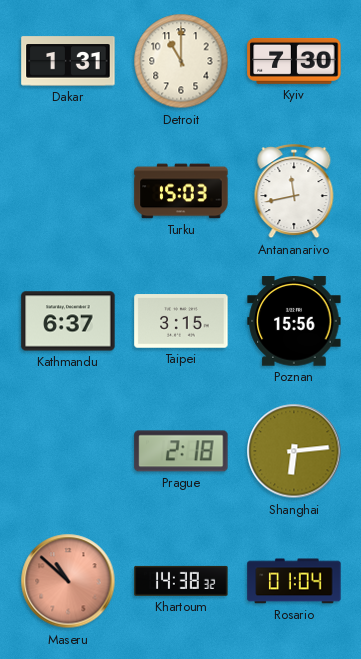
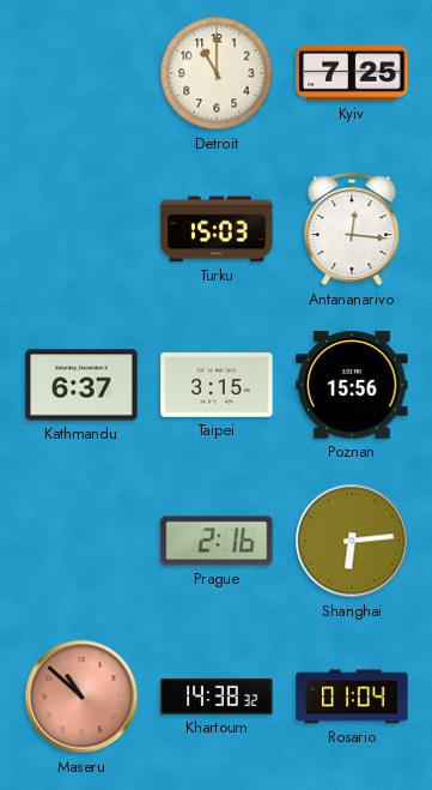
Dakar: 1:31 -> none (68, 61)
Kyiv: 7:30 -> 7:25 (352, 73)
Antananarivo: 11:43 -> 12:16 (352, 230)
Prague: 2:18 -> 2:16 (217, 541)
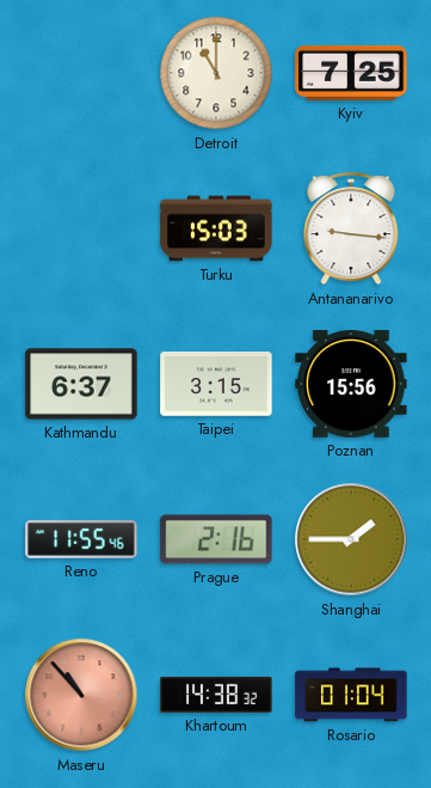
Antananarivo: 12:16 -> 9:16 (351, 230)
Reno: none -> 11:55 (81, 540)
Shanghai: 6:14 -> 1:45 (351, 539)
Maseru: 10:52 -> 10:53 (81, 695)
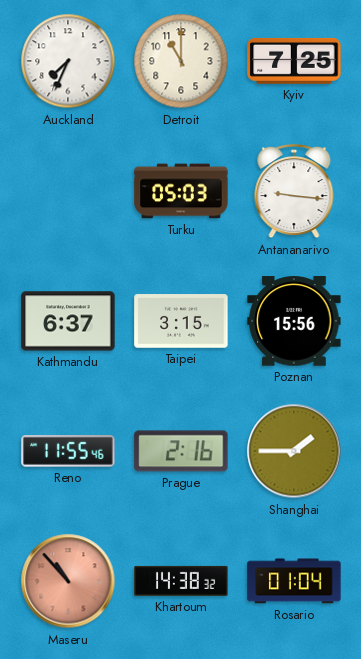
Auckland: none -> 7:34 (68, 61)
Turku: 15:03 -> 05:03 (181, 191)
